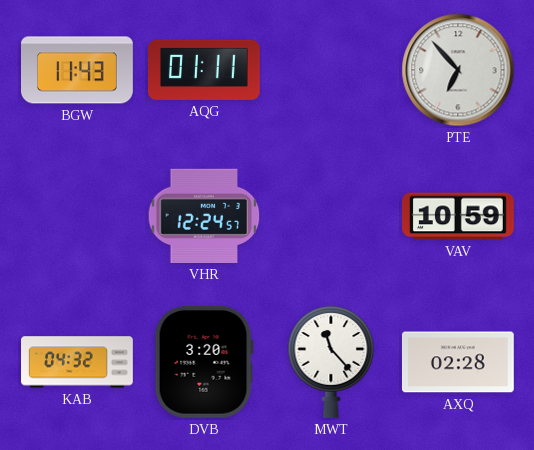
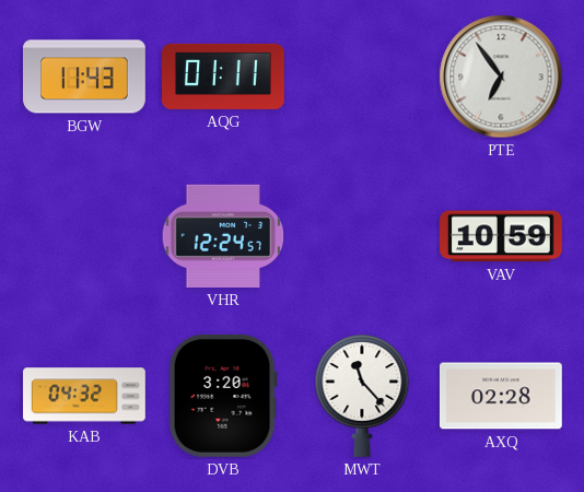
PTE: 6:53 -> 6:54 (501, 77)
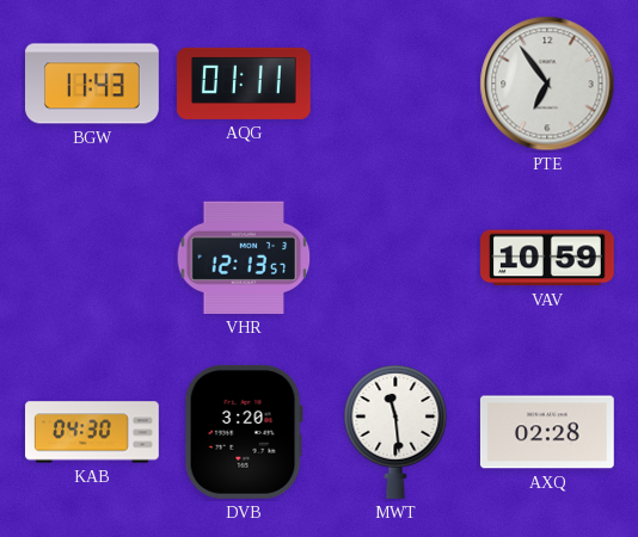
VHR: 12:24 -> 12:13 (244, 258)
KAB: 04:32 -> 04:30 (92, 432)
MWT: 11:23 -> 11:29 (395, 432)
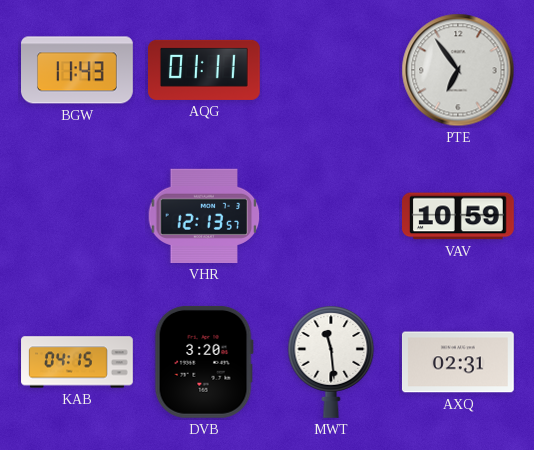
KAB: 04:30 -> 04:15 (77, 362)
AXQ: 02:28 -> 02:31 (458, 362)
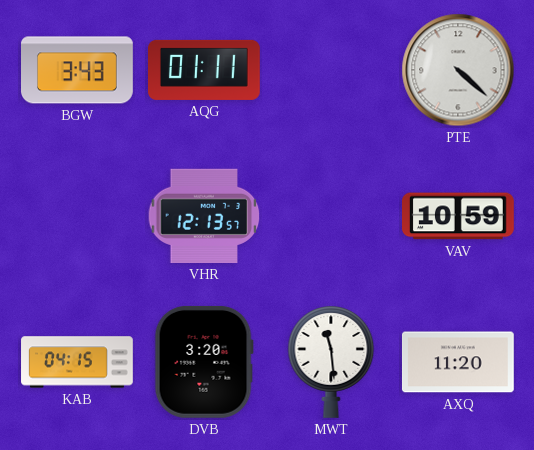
BGW: 11:43 -> 3:43 (78, 70)
PTE: 6:54 -> 4:22 (458, 70)
AXQ: 02:31 -> 11:20 (458, 362)
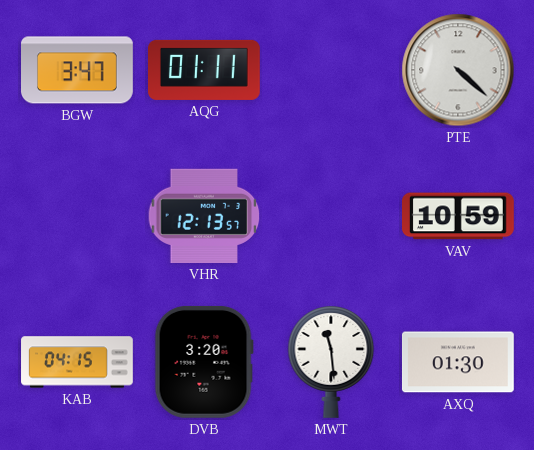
BGW: 3:43 -> 3:47 (78, 70)
AXQ: 11:20 -> 01:30 (458, 362)
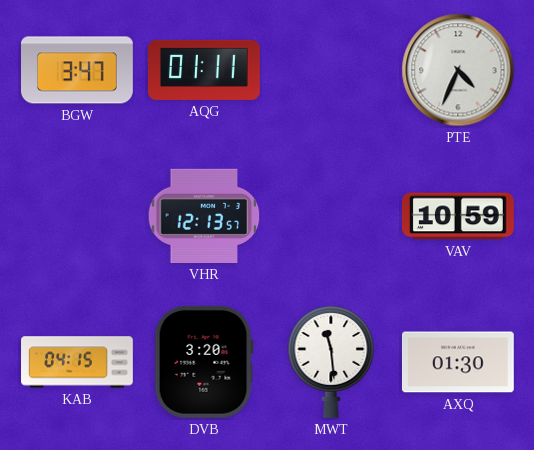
PTE: 4:22 -> 4:34 (458, 70)
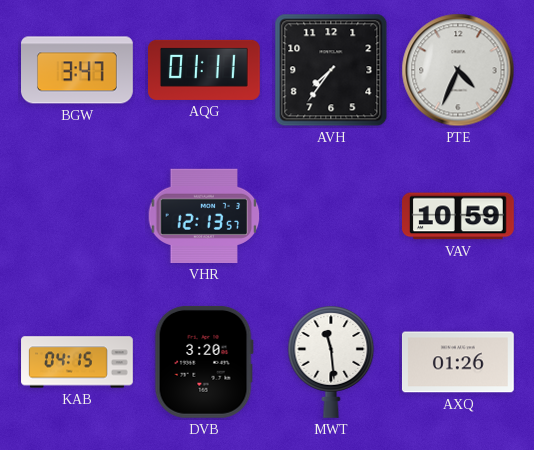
AVH: none -> 7:36 (331, 70)
AXQ: 01:30 -> 01:26 (458, 362)
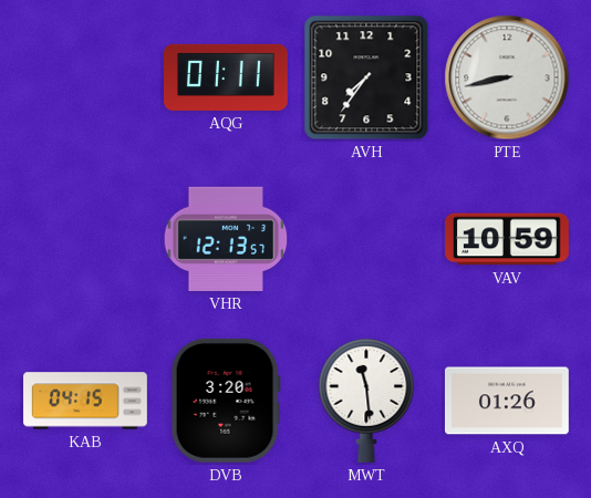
BGW: 3:47 -> none (78, 70)
PTE: 4:34 -> 8:43 (507, 77)
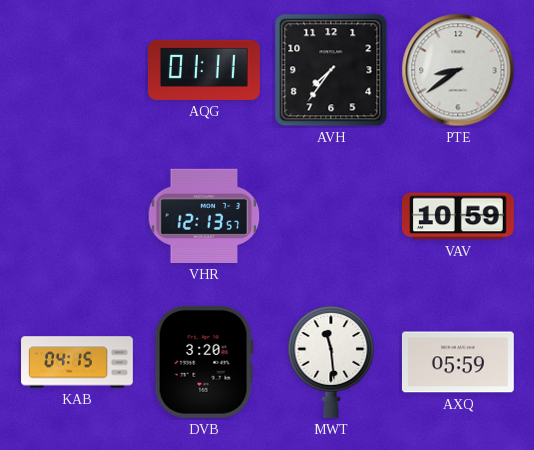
PTE: 8:43 -> 8:39 (458, 70)
AXQ: 01:26 -> 05:59 (458, 362)
